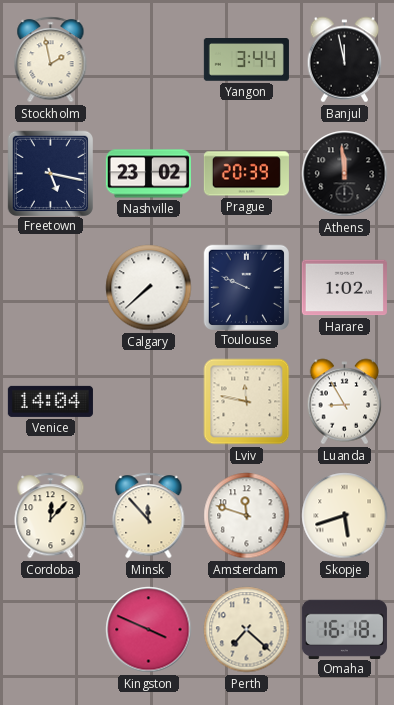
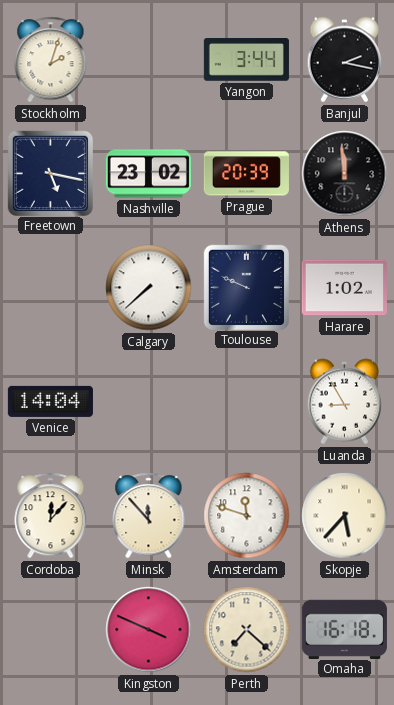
Stockholm: 1:58 -> 2:03 (51, 60)
Banjul: 11:58 -> 2:17 (345, 60)
Lviv: 11:47 -> none (247, 402)
Skopje: 5:42 -> 5:37 (345, 516)
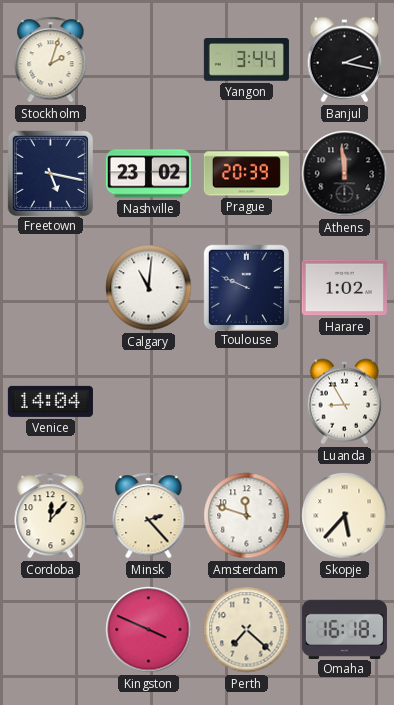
Calgary: 7:38 -> 11:01 (149, 288)
Minsk: 11:53 -> 2:23 (149, 516)
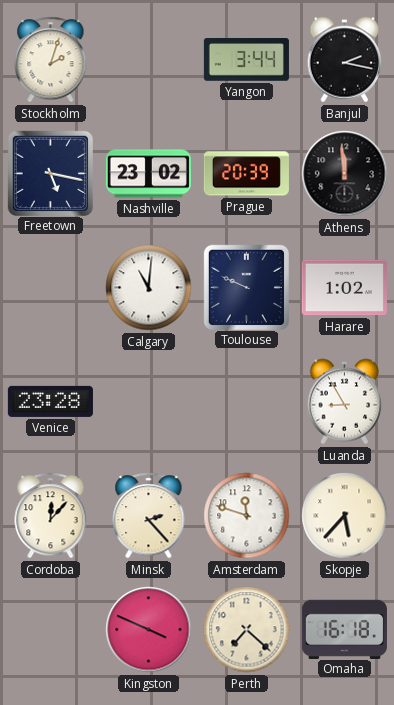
Venice: 14:04 -> 23:28 (50, 401)
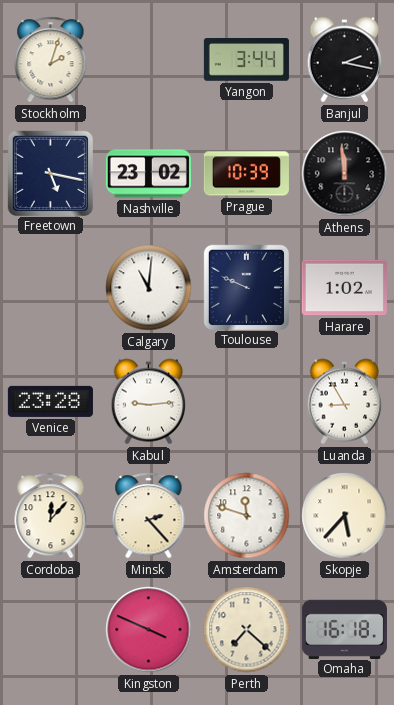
Prague: 20:39 -> 10:39 (246, 174)
Kabul: none -> 9:14 (149, 402)
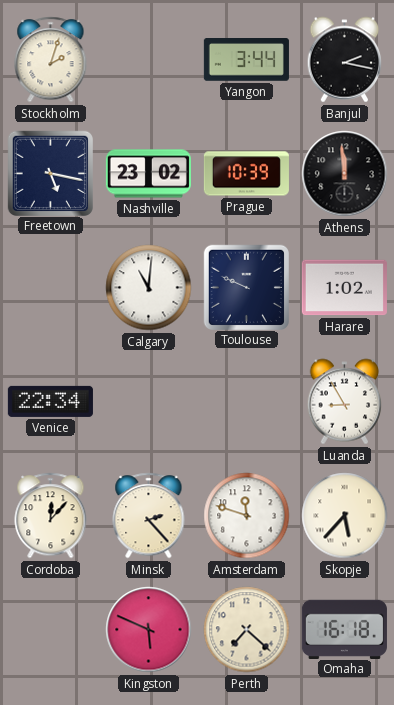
Venice: 23:28 -> 22:34 (50, 401)
Kabul: 9:14 -> none (149, 402)
Kingston: 3:49 -> 5:49 (149, 630)
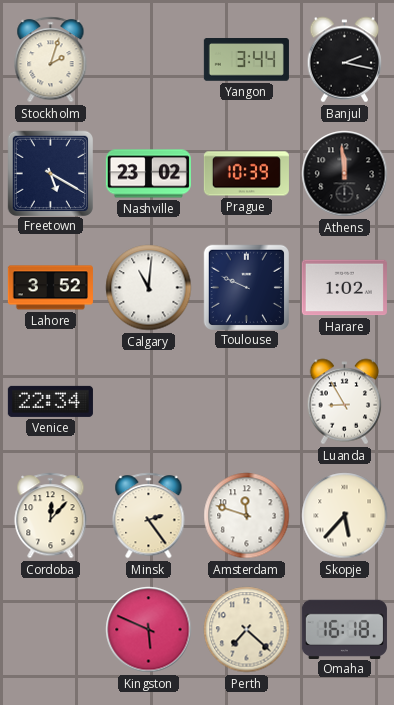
Freetown: 5:17 -> 5:20 (50, 173)
Lahore: none -> 3:52 (50, 288)
Minsk: 2:23 -> 2:24 (149, 516)
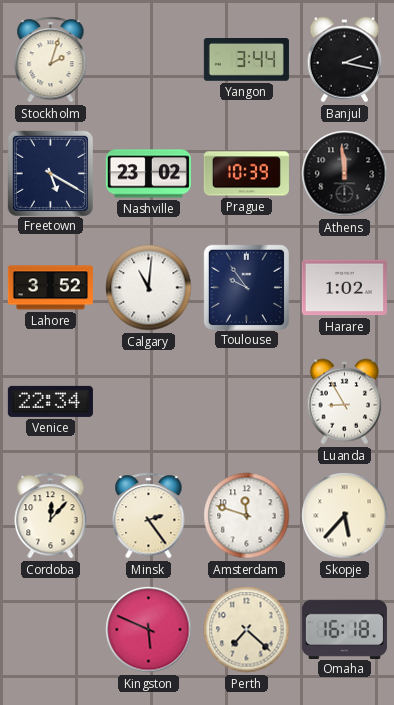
Toulouse: 9:49 -> 9:54 (246, 287)
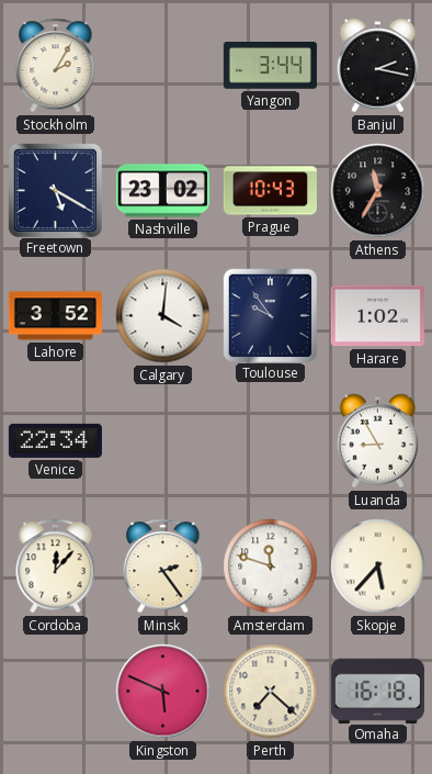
Stockholm: 2:03 -> 2:05 (56, 66)
Prague: 10:39 -> 10:43 (270, 191)
Athens: 11:59 -> 11:35 (378, 191)
Calgary: 11:01 -> 4:01 (163, 316)
